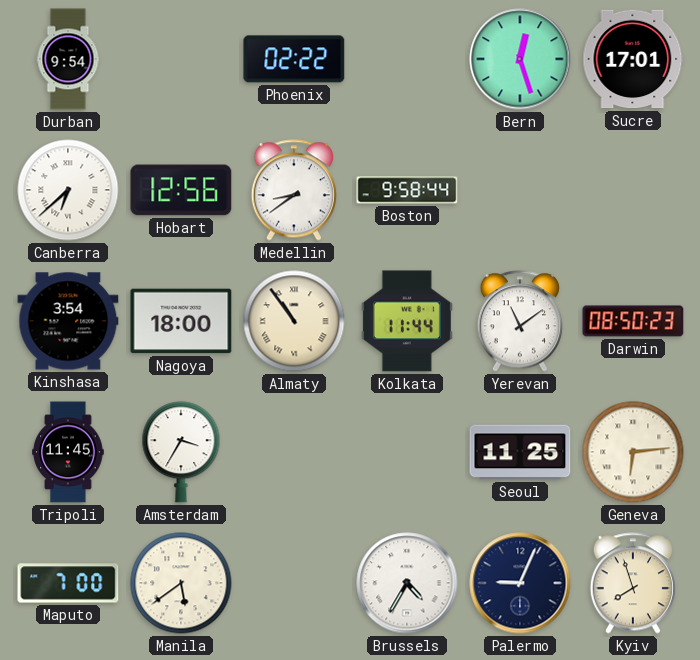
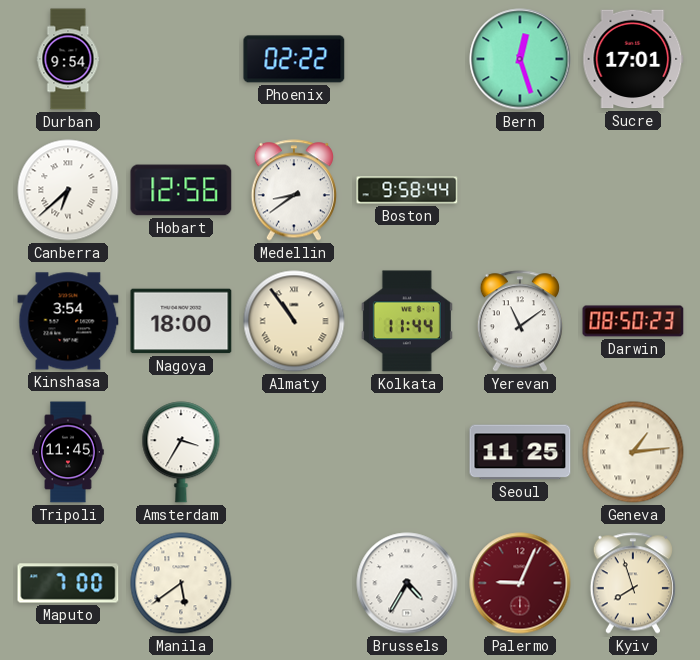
Geneva: 6:14 -> 1:14 (633, 452)
Palermo dial: navy -> burgundy (520, 583)
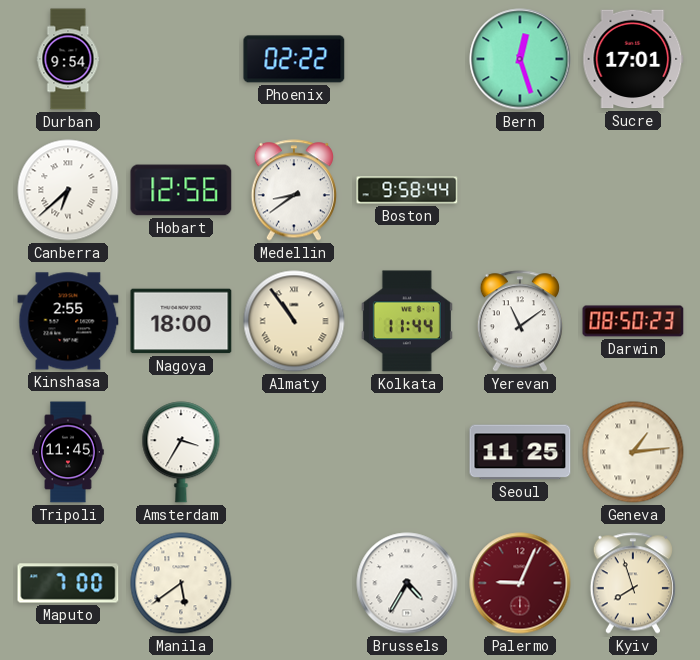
Kinshasa: 3:54 -> 2:55 (68, 321)
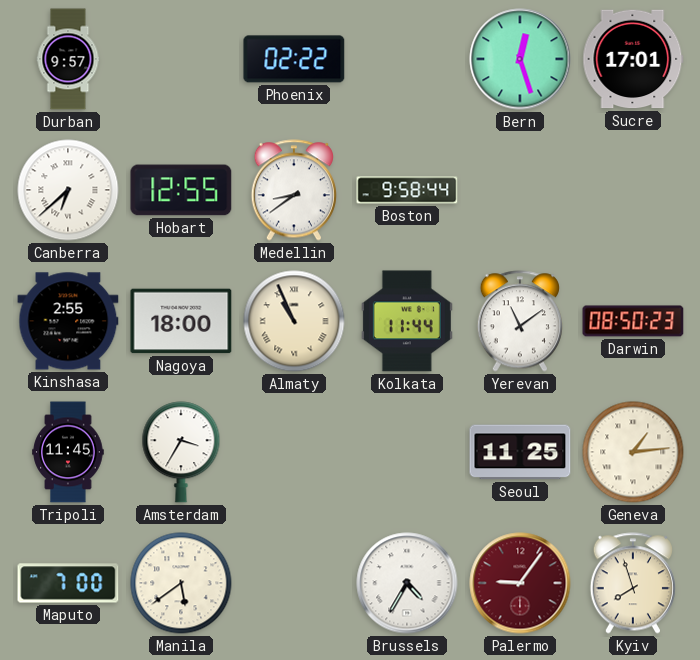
Durban: 9:54 -> 9:57 (68, 59)
Hobart: 12:56 -> 12:55 (181, 190)
Almaty: 10:54 -> 10:56 (294, 321)
Palermo: 9:04 -> 9:06 (520, 583)
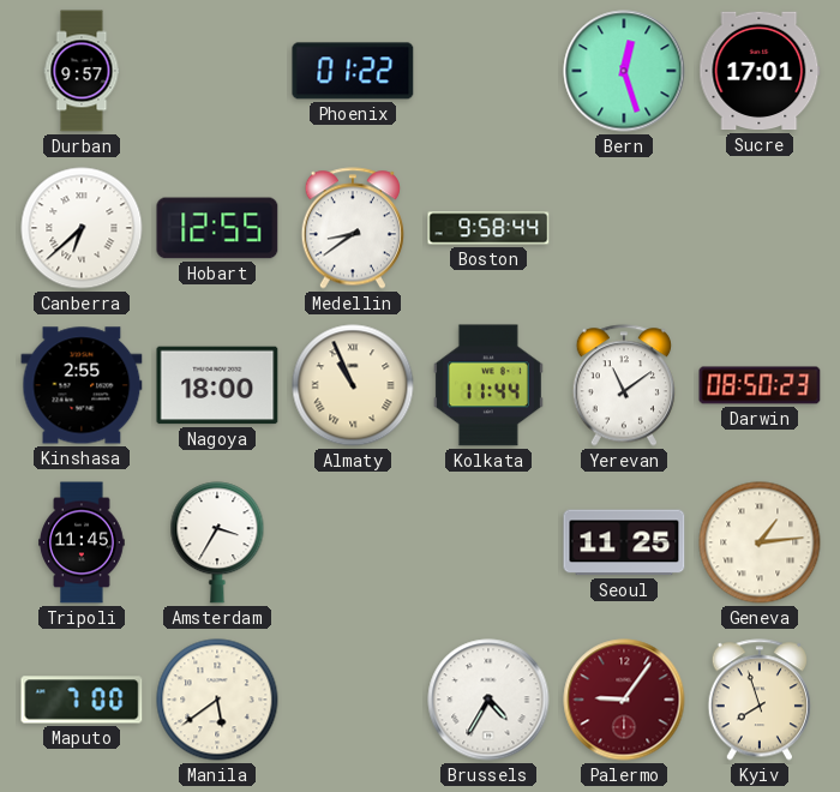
Phoenix: 02:22 -> 01:22 (353, 71)
